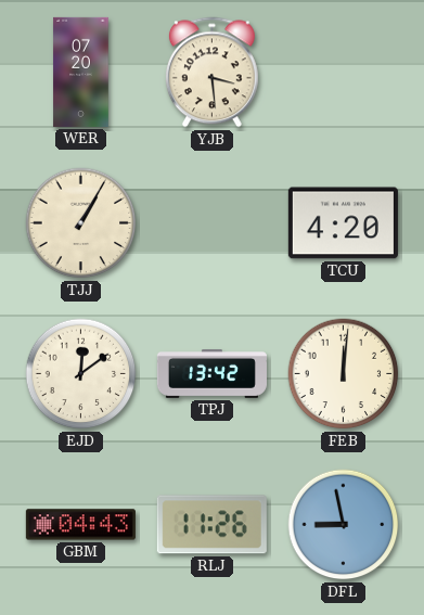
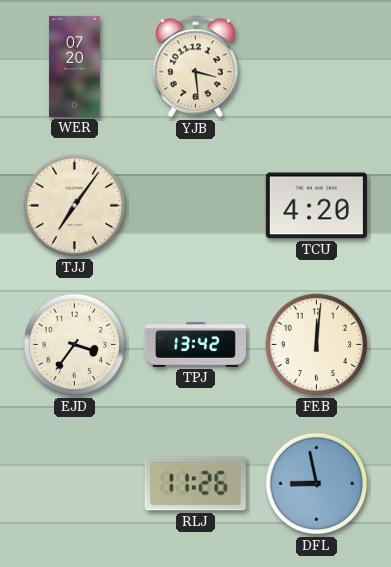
TJJ: 1:05 -> 7:06 (75, 206)
EJD: 12:09 -> 3:36 (75, 345)
GBM: 04:43 -> none (80, 525)
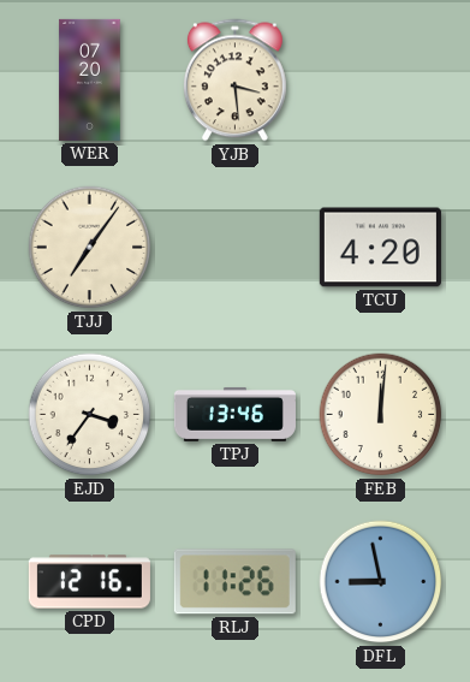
TPJ: 13:42 -> 13:46 (234, 414)
CPD: none -> 12:16 (89, 582)
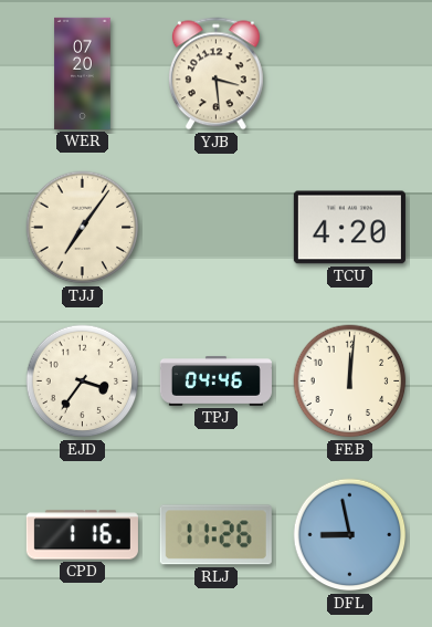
TPJ: 13:46 -> 04:46 (215, 380)
CPD: 12:16 -> 1:16 (82, 535)
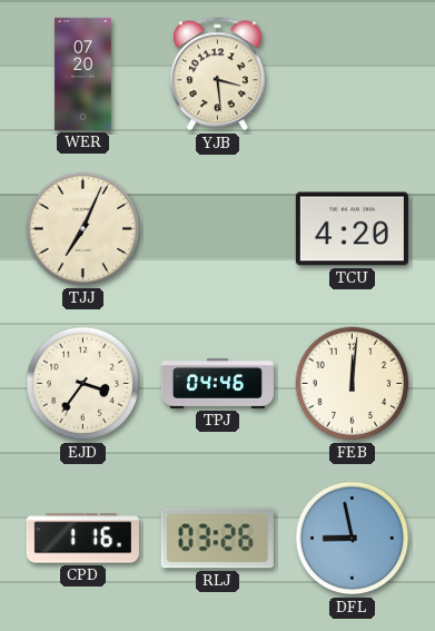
TJJ: 7:06 -> 7:04 (83, 229)
RLJ: 11:26 -> 03:26 (217, 539)
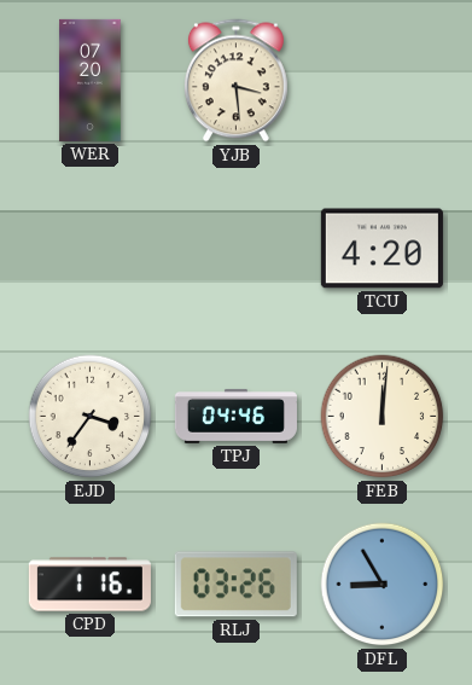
TJJ: 7:04 -> none (83, 229)
DFL: 8:58 -> 8:55 (383, 585)
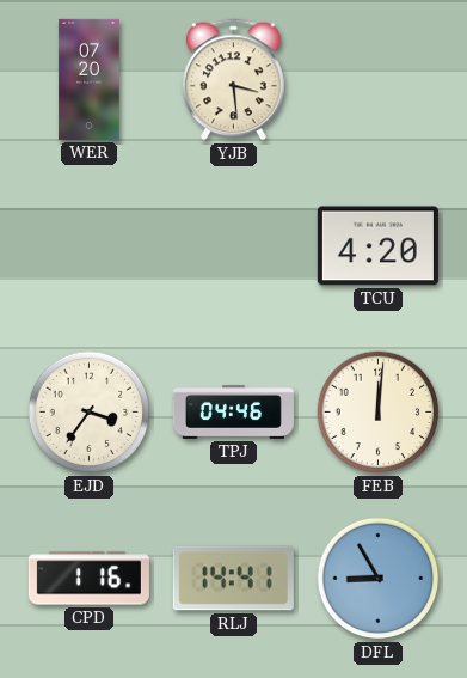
RLJ: 03:26 -> 14:41 (233, 579)
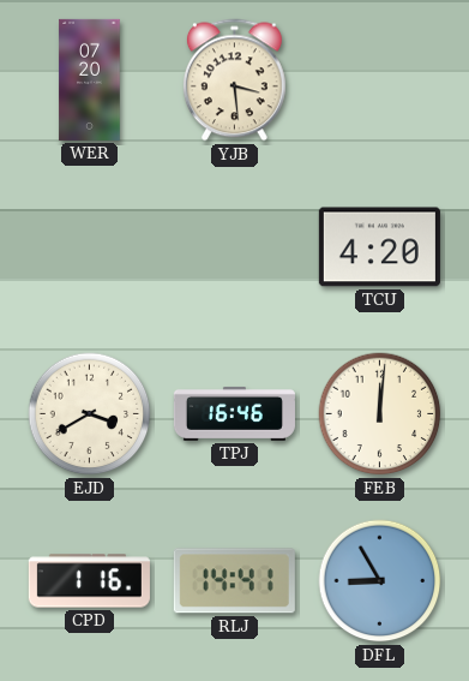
EJD: 3:36 -> 3:40 (90, 414)
TPJ: 04:46 -> 16:46 (234, 413)
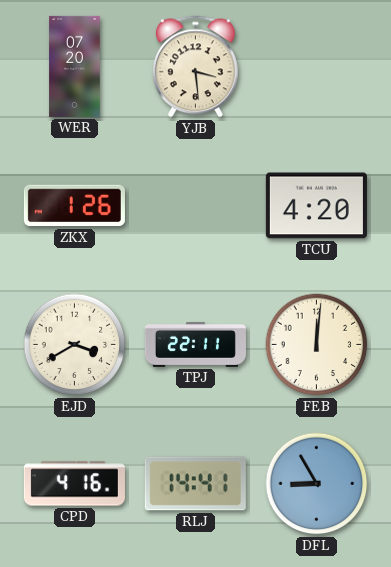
ZKX: none -> 1:26 (74, 206)
TPJ: 16:46 -> 22:11 (195, 344)
CPD: 1:16 -> 4:16 (74, 484)
